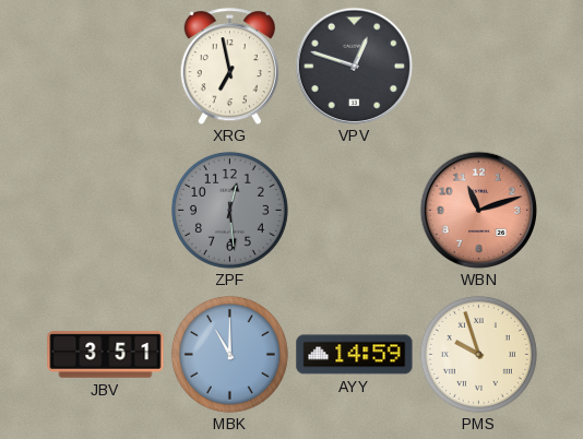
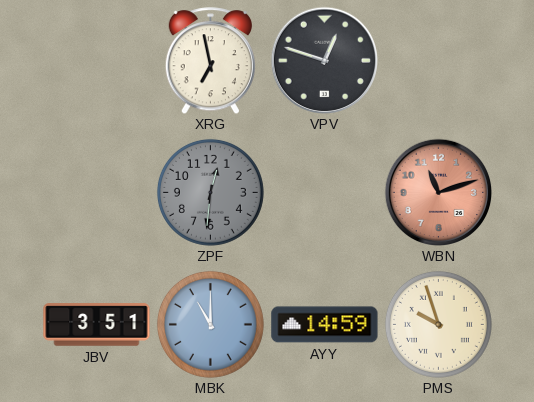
ZPF: 12:29 -> 12:31 (210, 192)
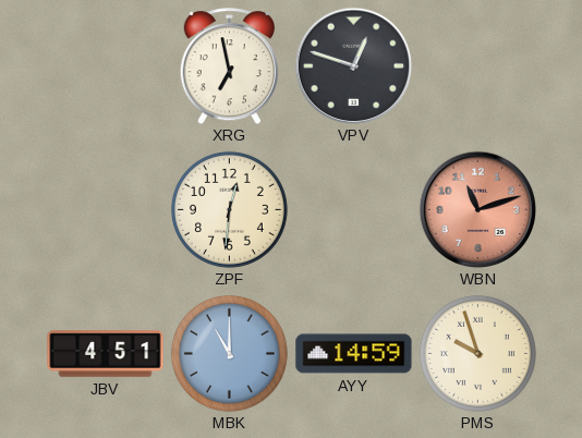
ZPF dial: grey -> cream (229, 209)
JBV: 3:51 -> 4:51 (106, 354)
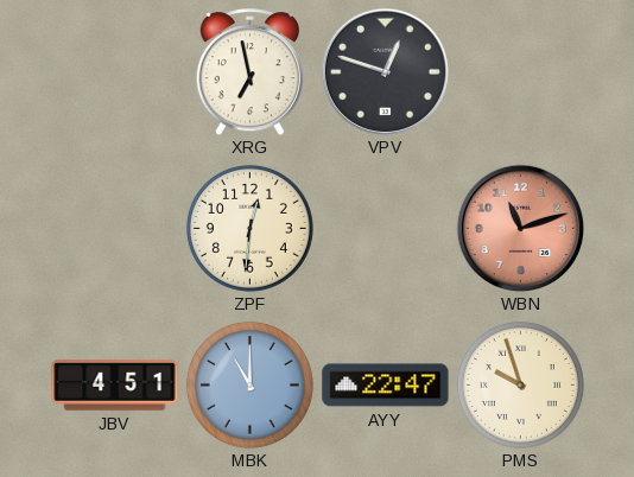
AYY: 14:59 -> 22:47 (386, 386)
